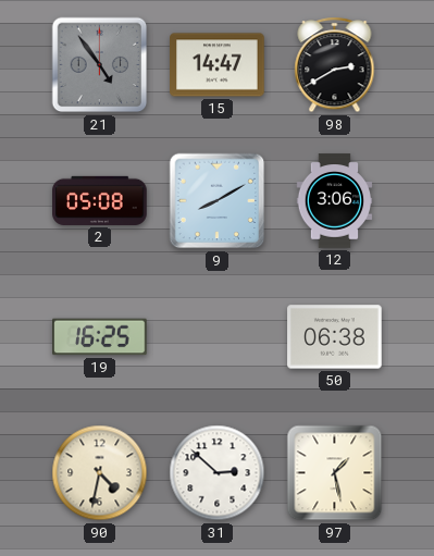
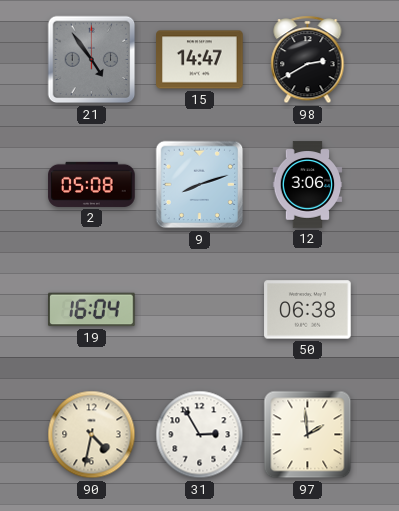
9: 8:10 -> 8:12 (200, 185)
19: 16:25 -> 16:04 (92, 310)
31: 2:52 -> 2:55 (200, 435)
97: 1:28 -> 1:59 (308, 435)
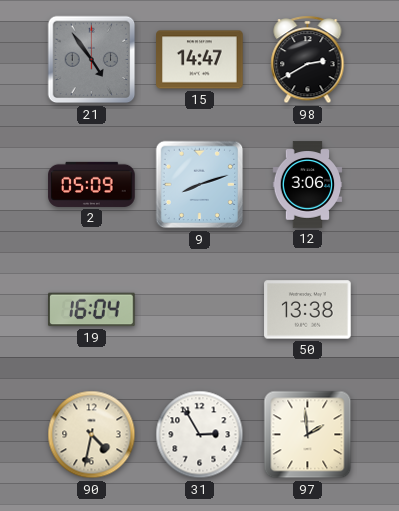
2: 05:08 -> 05:09 (92, 184)
50: 06:38 -> 13:38 (308, 310)
